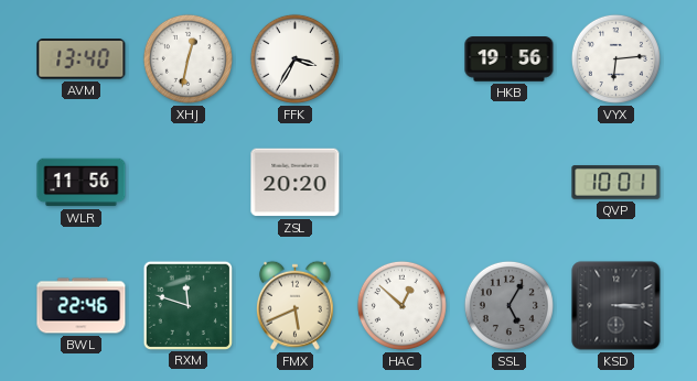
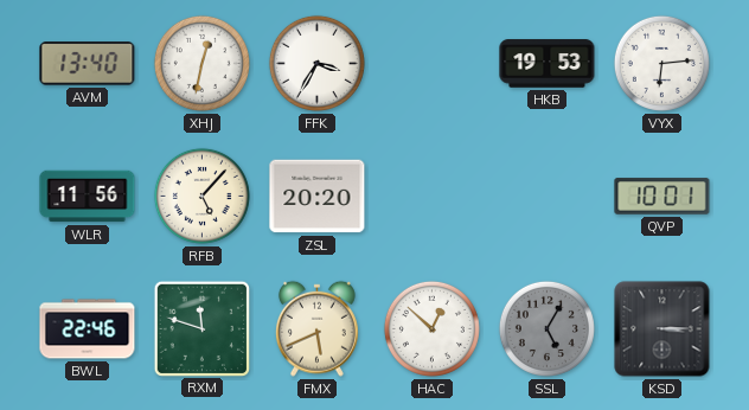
HKB: 19:56 -> 19:53 (548, 64)
RFB: none -> 5:07 (201, 196)
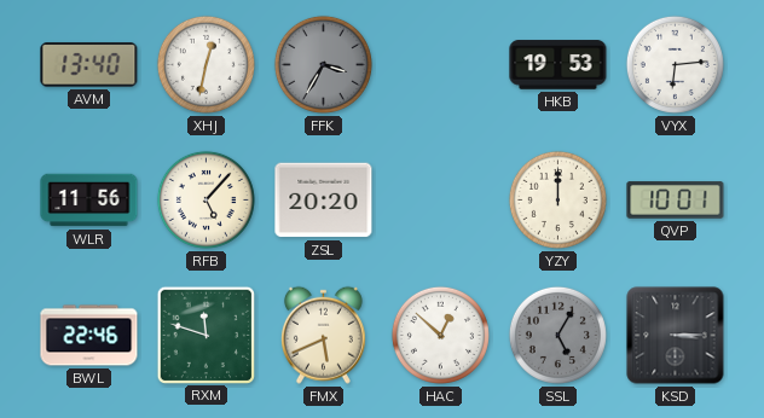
FFK dial: white -> grey (323, 64)
YZY: none -> 12:00 (557, 199)
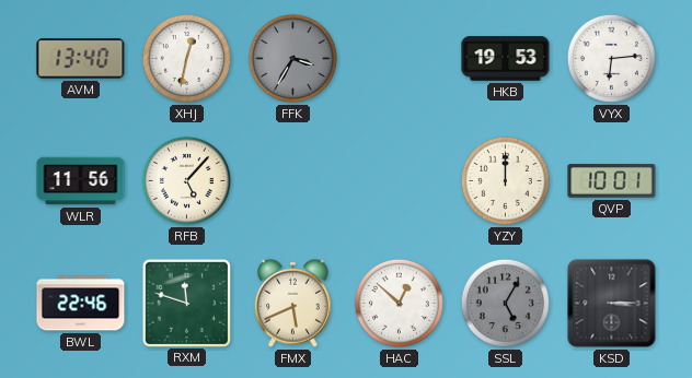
ZSL: 20:20 -> none (324, 201)
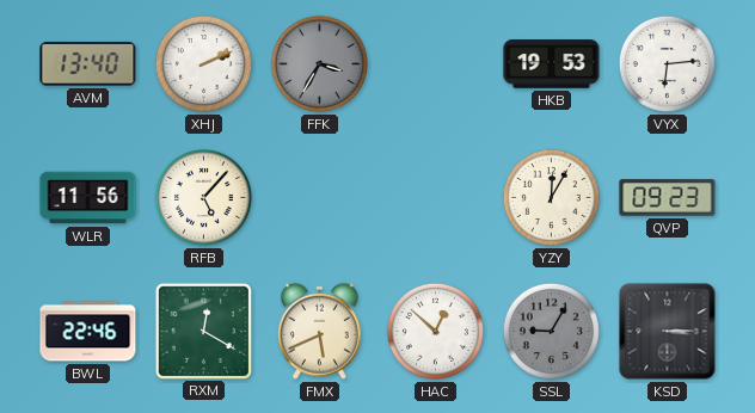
XHJ: 12:32 -> 2:11 (203, 63)
YZY: 12:00 -> 12:05 (551, 197)
QVP: 10:01 -> 09:23 (668, 198)
RXM: 11:48 -> 12:20 (203, 331)
SSL: 5:05 -> 9:05 (551, 331)
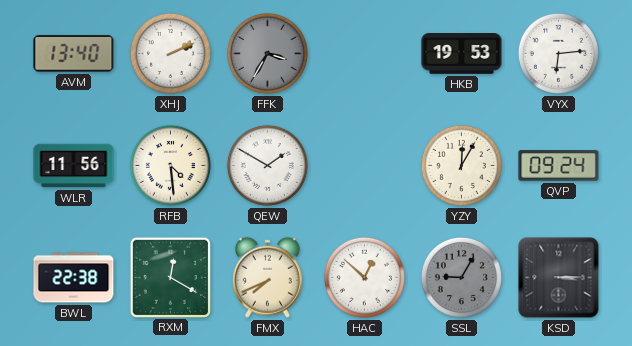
RFB: 5:07 -> 4:29 (170, 165)
QEW: none -> 1:50 (267, 165)
QVP: 09:23 -> 09:24 (559, 166)
BWL: 22:46 -> 22:38 (74, 278)
FMX: 5:41 -> 7:41 (267, 277)
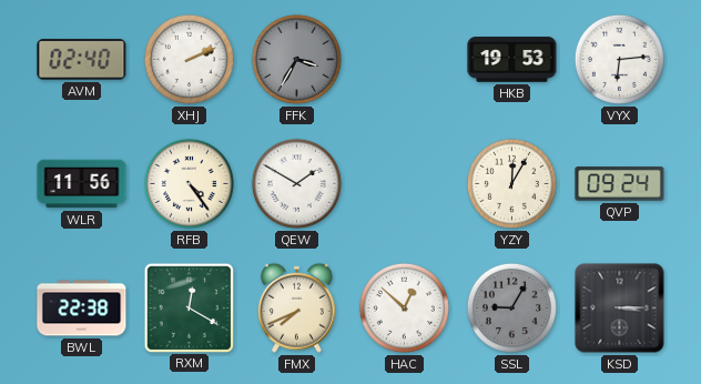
AVM: 13:40 -> 02:40 (82, 60)
RFB: 4:29 -> 4:24 (189, 183)
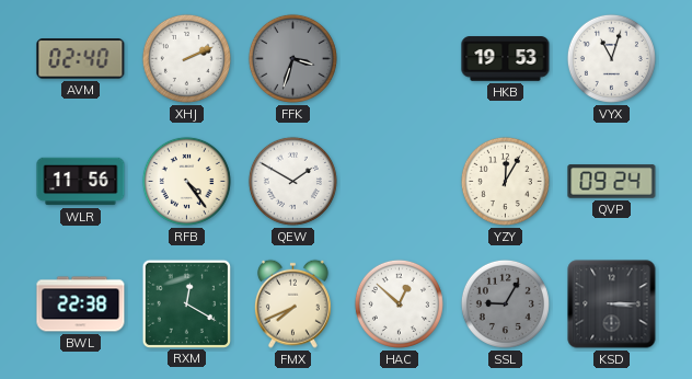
FFK: 3:35 -> 3:33 (292, 58)
VYX: 6:14 -> 11:03 (611, 58)
